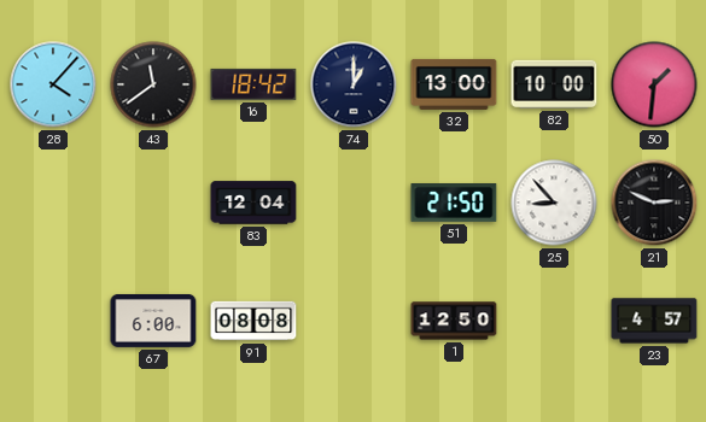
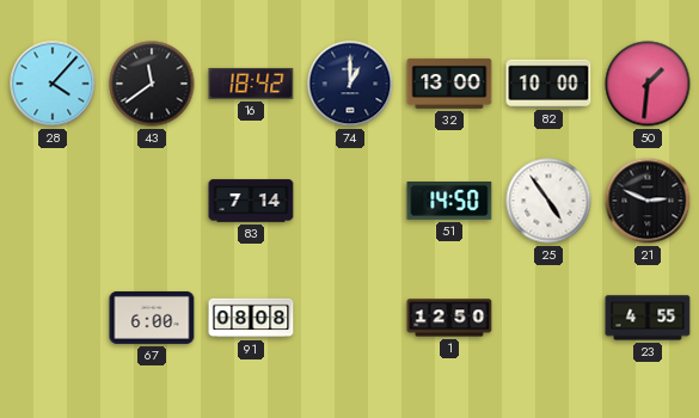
83: 12:04 -> 7:14 (251, 201)
51: 21:50 -> 14:50 (449, 202)
25: 8:53 -> 4:54 (548, 201)
23: 4:57 -> 4:55 (648, 318)
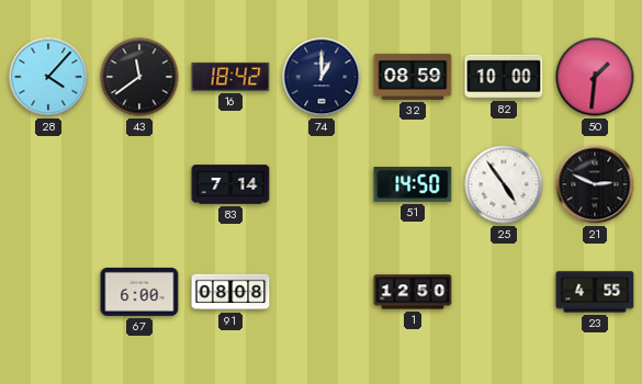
32: 13:00 -> 08:59 (413, 77)
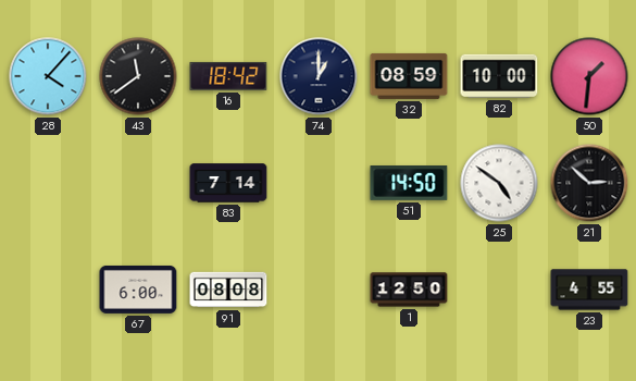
25: 4:54 -> 4:51 (499, 183)
21: 2:49 -> 2:52 (589, 183)
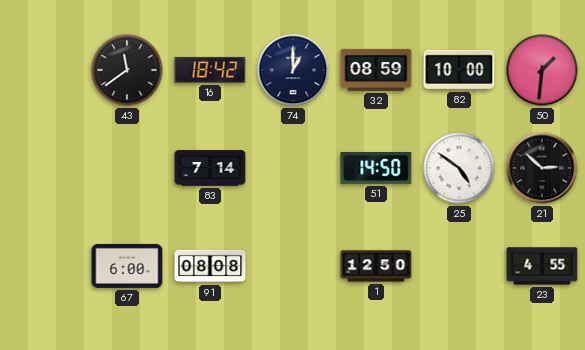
28: 4:07 -> none (48, 76)
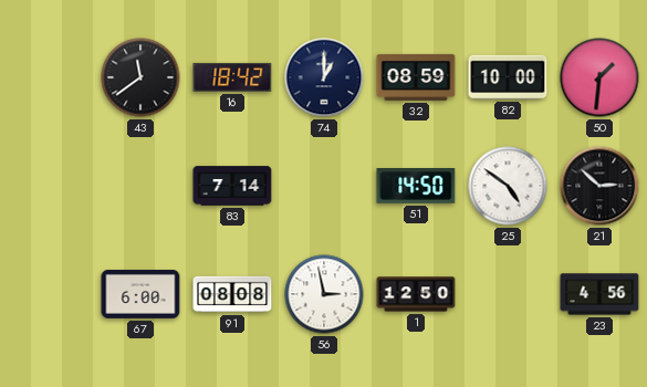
56: none -> 2:58 (324, 294)
23: 4:55 -> 4:56 (599, 294)
